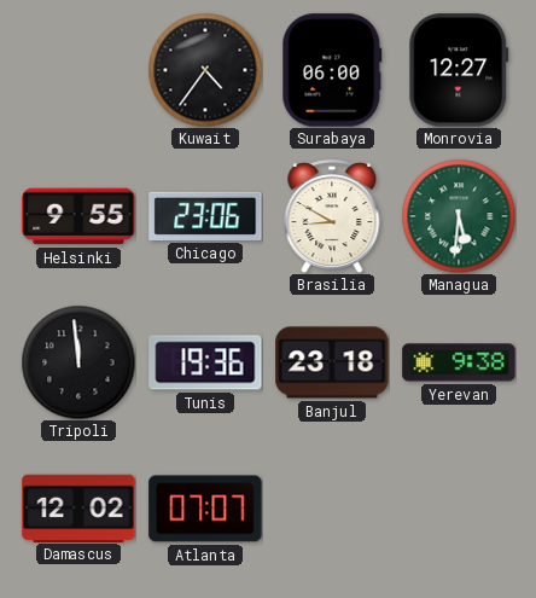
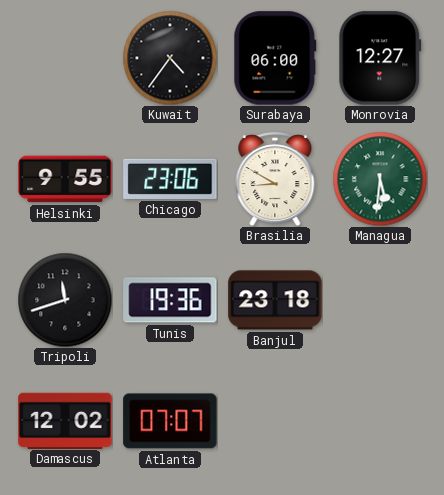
Tripoli: 11:59 -> 11:42 (65, 300)
Yerevan: 9:38 -> none (459, 362)
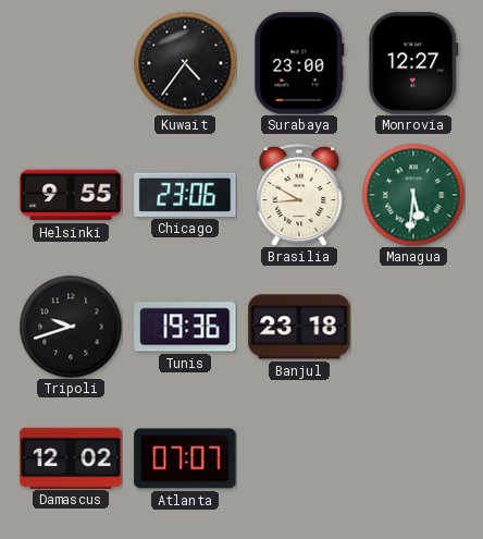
Surabaya: 06:00 -> 23:00 (299, 63)
Tripoli: 11:42 -> 9:42 (71, 327)
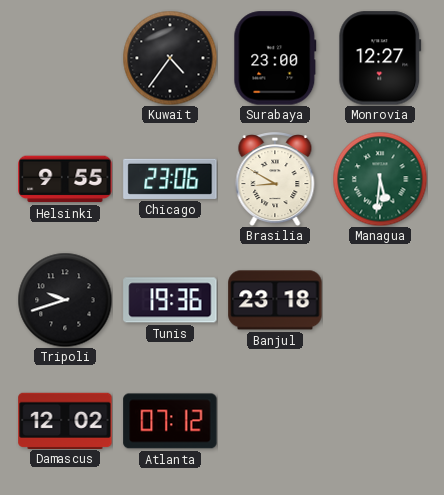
Atlanta: 07:07 -> 07:12 (170, 421)
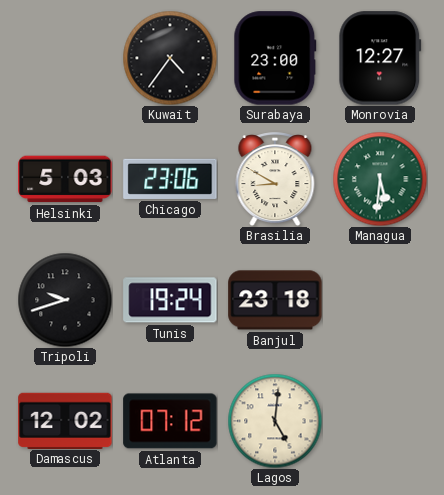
Helsinki: 9:55 -> 5:03 (65, 179)
Tunis: 19:36 -> 19:24 (170, 300)
Lagos: none -> 5:01 (275, 421)
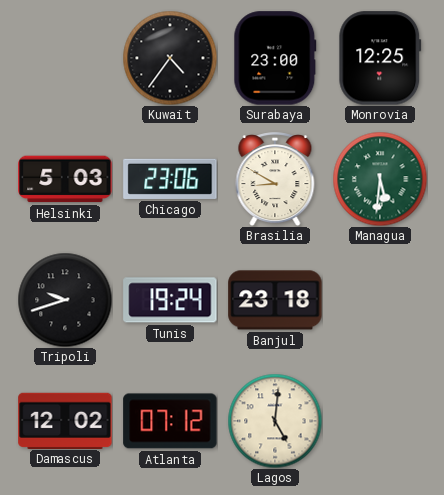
Monrovia: 12:27 -> 12:25 (380, 58)
